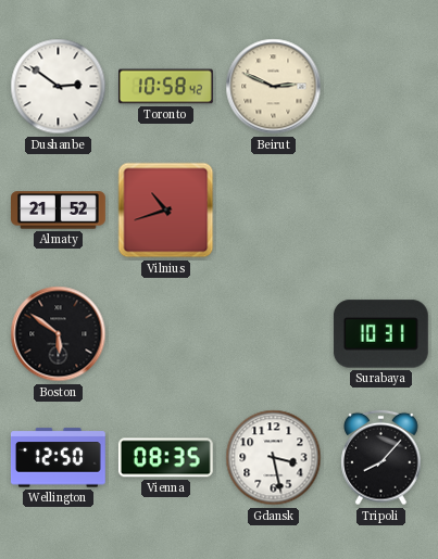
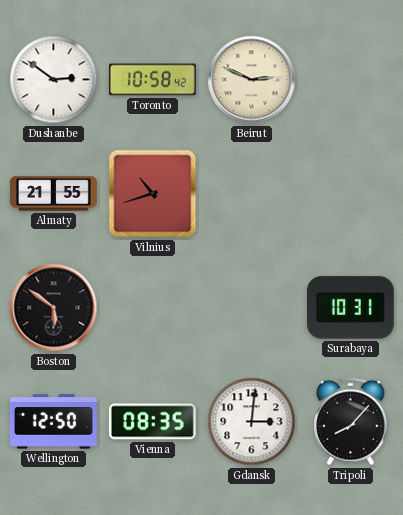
Almaty: 21:52 -> 21:55 (54, 194)
Gdansk: 3:28 -> 3:01 (252, 422)
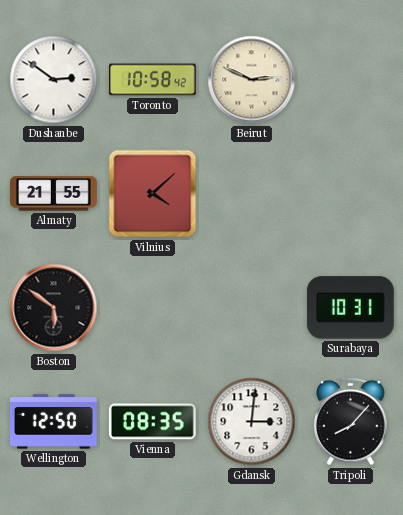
Vilnius: 10:42 -> 4:08 (153, 194)
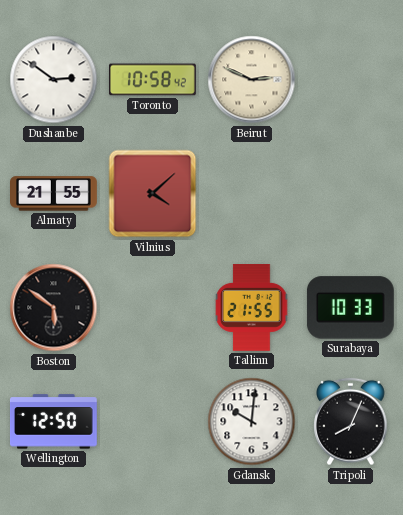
Tallinn: none -> 21:55 (252, 308)
Surabaya: 10:31 -> 10:33 (350, 308)
Vienna: 08:35 -> none (152, 422)
Gdansk: 3:01 -> 10:01 (252, 422)
Tripoli: 8:07 -> 8:04 (351, 422)
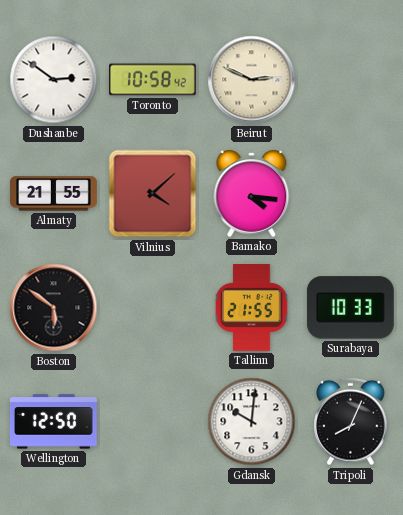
Bamako: none -> 4:16 (252, 193)
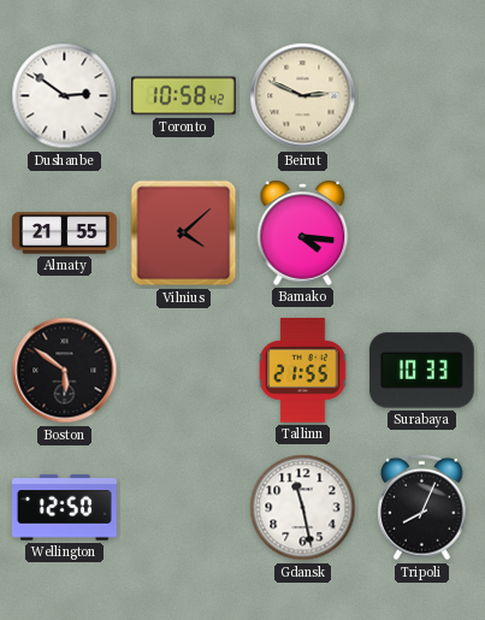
Gdansk: 10:01 -> 11:28 (303, 508)
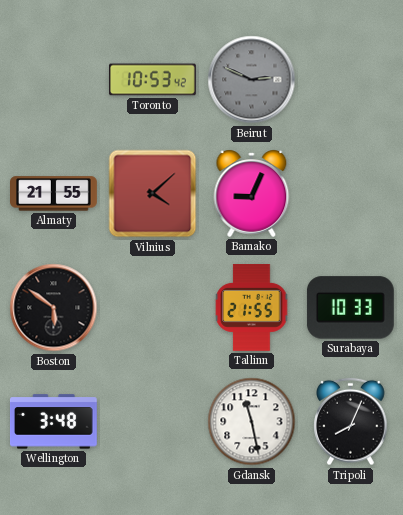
Dushanbe: 2:51 -> none (65, 96)
Toronto: 10:58 -> 10:53 (153, 80)
Beirut dial: cream -> grey (252, 80)
Bamako: 4:16 -> 9:04 (252, 193)
Wellington: 12:50 -> 3:48 (53, 422)
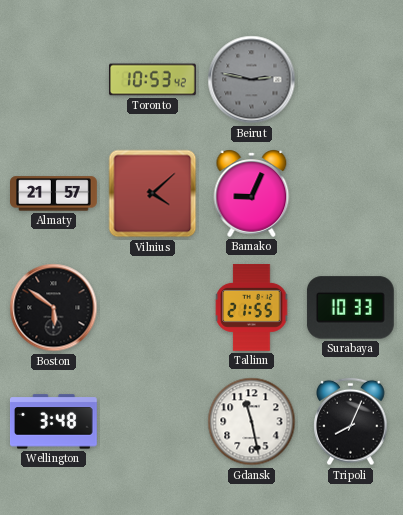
Beirut: 2:49 -> 2:47 (252, 80)
Almaty: 21:55 -> 21:57 (54, 194)
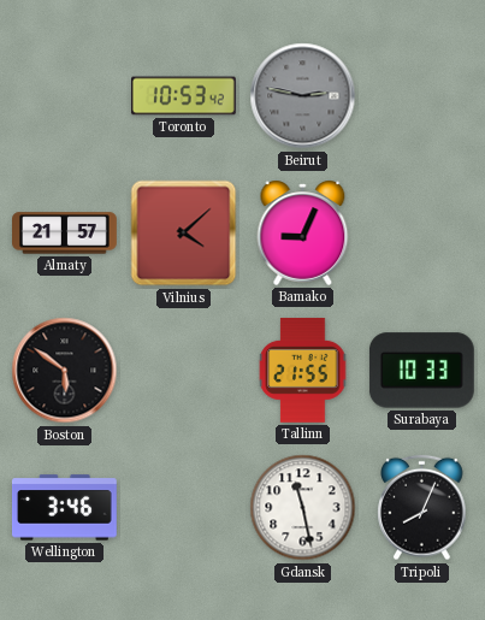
Wellington: 3:48 -> 3:46 (64, 508)
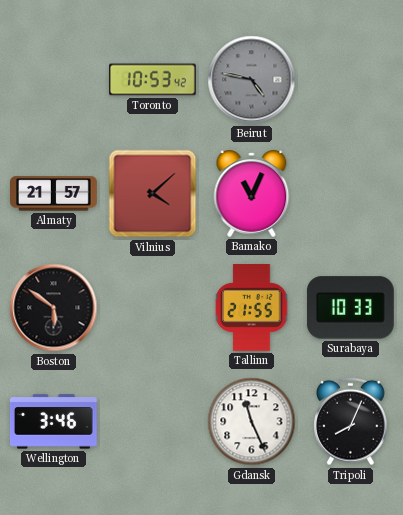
Beirut: 2:47 -> 4:47 (252, 80)
Bamako: 9:04 -> 11:04 (252, 193)
Gdansk: 11:28 -> 11:26 (252, 422)
